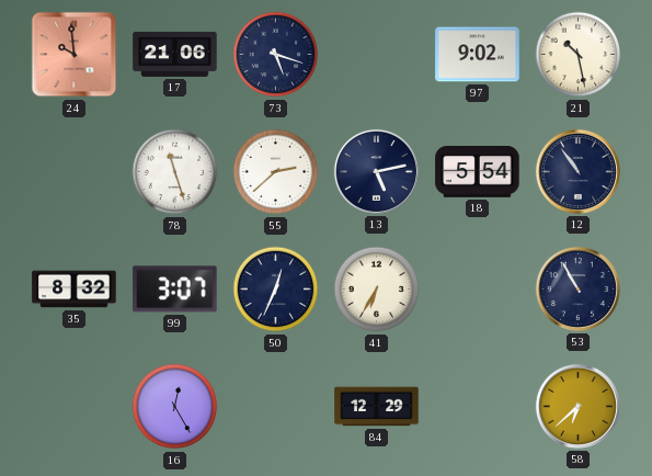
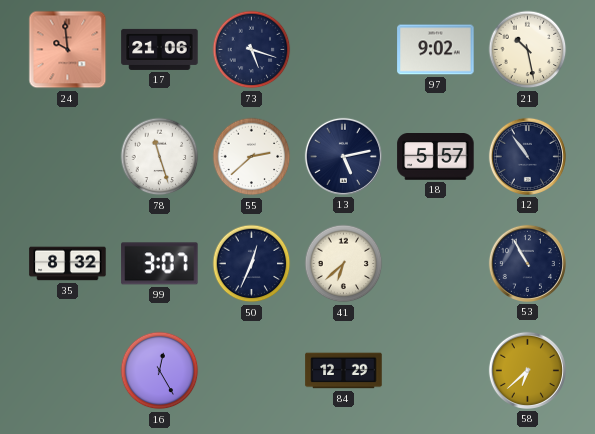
18: 5:54 -> 5:57 (436, 157)
41: 6:35 -> 6:38 (344, 264)
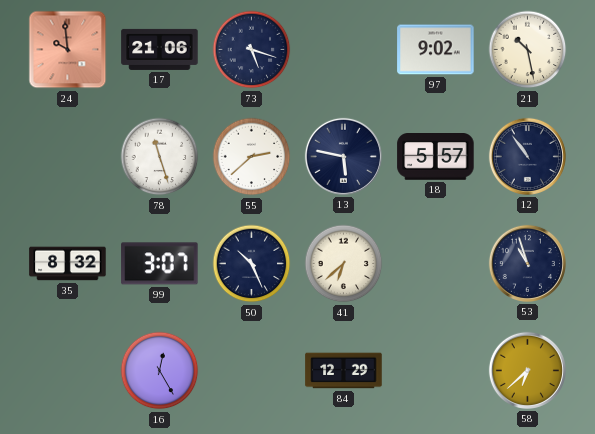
13: 5:13 -> 5:47 (343, 156)
50: 12:34 -> 10:26 (252, 264)
53: 10:55 -> 10:57 (527, 263)
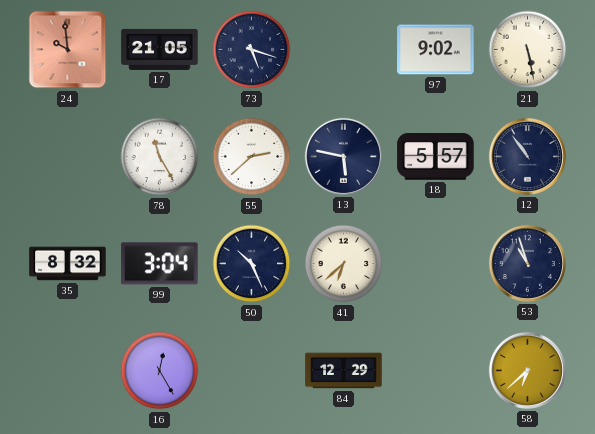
17: 21:06 -> 21:05 (160, 49)
21: 10:28 -> 5:28 (528, 50)
78: 11:27 -> 11:25 (160, 157)
99: 3:07 -> 3:04 (160, 264)
